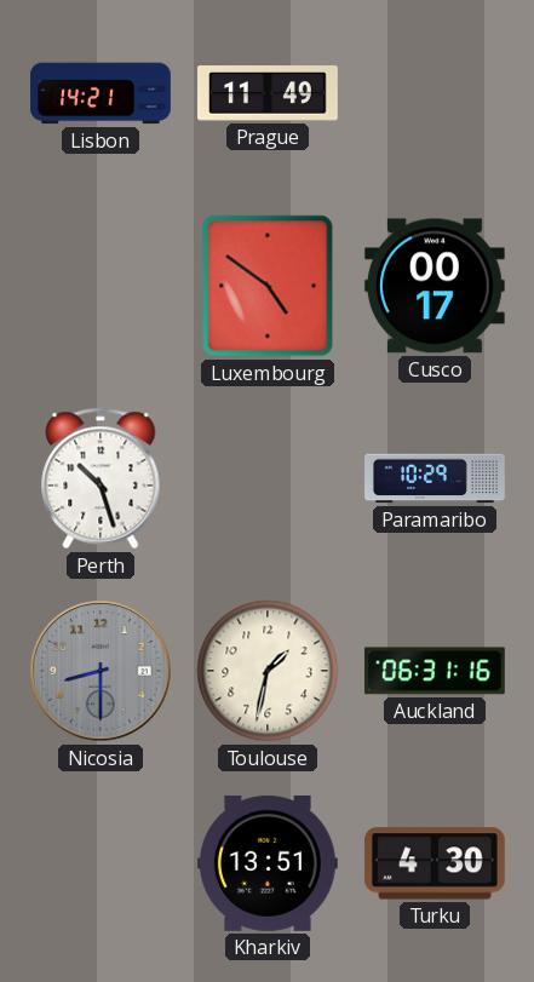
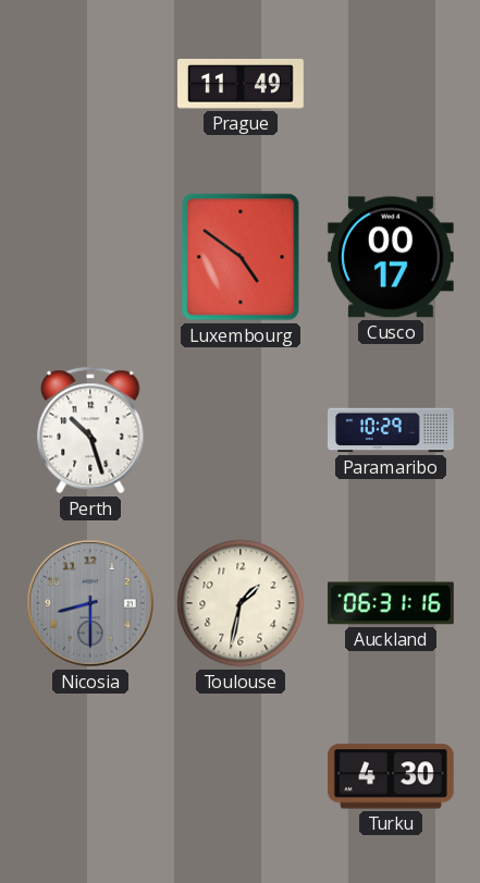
Lisbon: 14:21 -> none (102, 93)
Kharkiv: 13:51 -> none (268, 863)
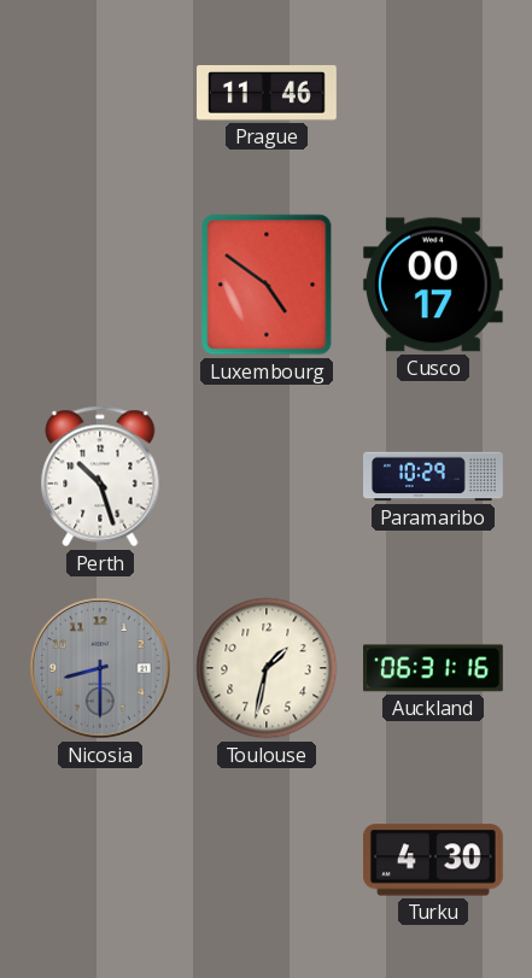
Prague: 11:49 -> 11:46 (268, 94)
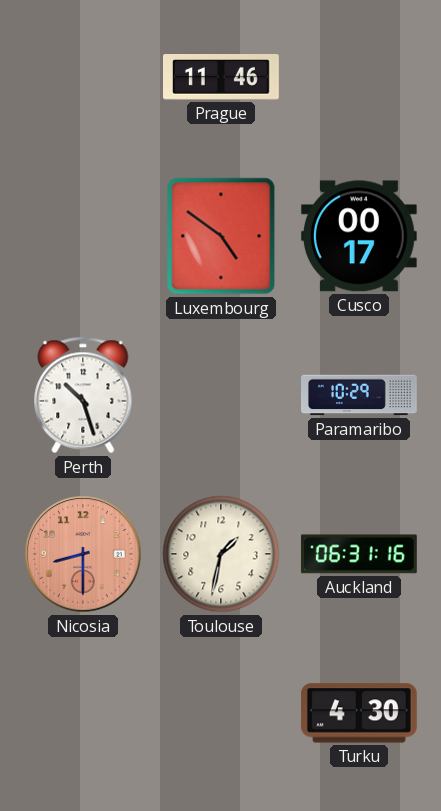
Nicosia dial: grey -> salmon (83, 554)
